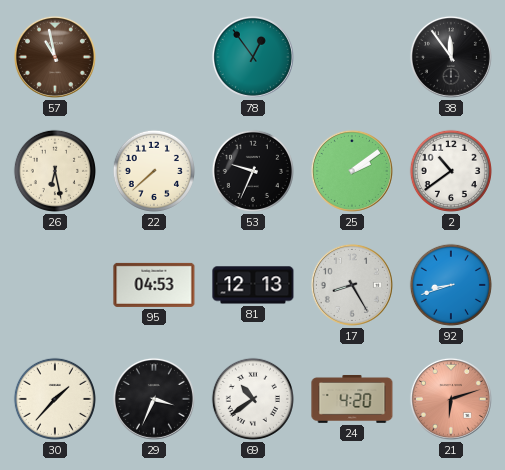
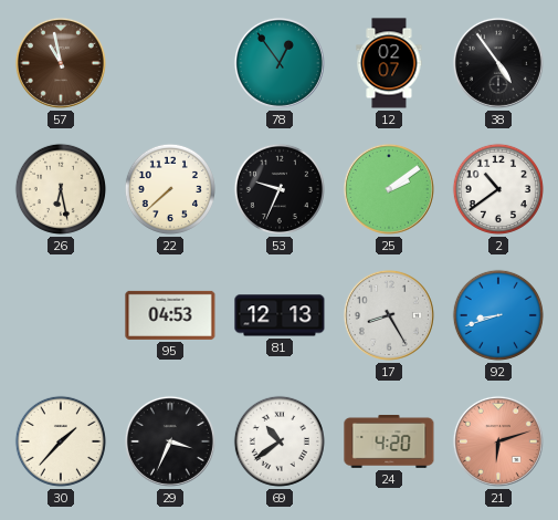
12: none -> 02:07 (389, 63)
38: 11:54 -> 4:54 (498, 63)
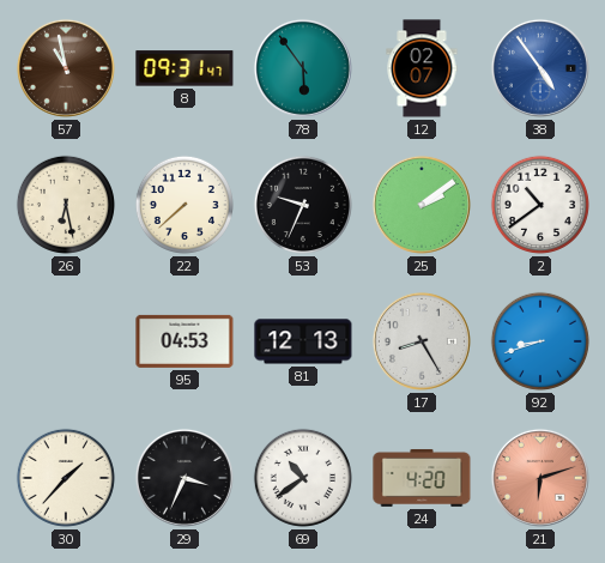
8: none -> 09:31 (184, 68)
78: 12:54 -> 5:54 (303, 68)
38 dial: black -> blue (540, 68)
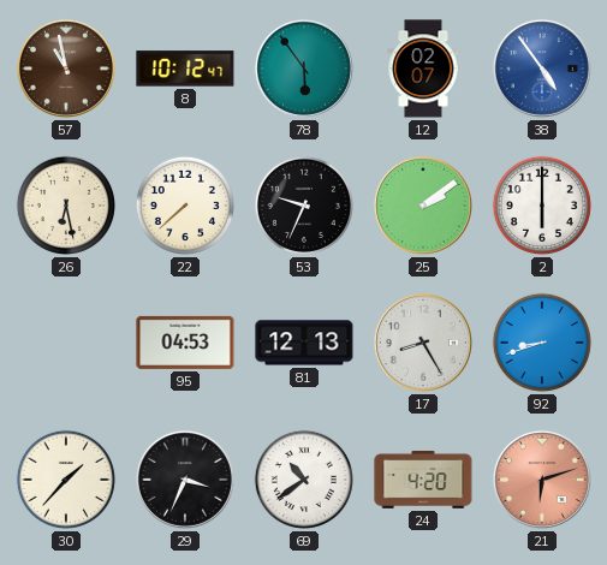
8: 09:31 -> 10:12 (185, 69)
2: 10:39 -> 6:00 (542, 206)
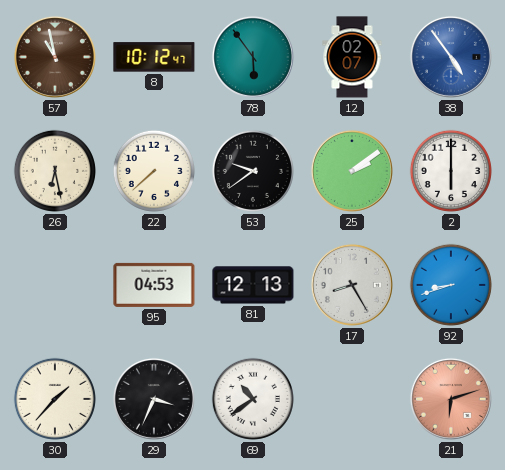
53: 9:34 -> 9:39 (253, 171)
24: 4:20 -> none (423, 480)
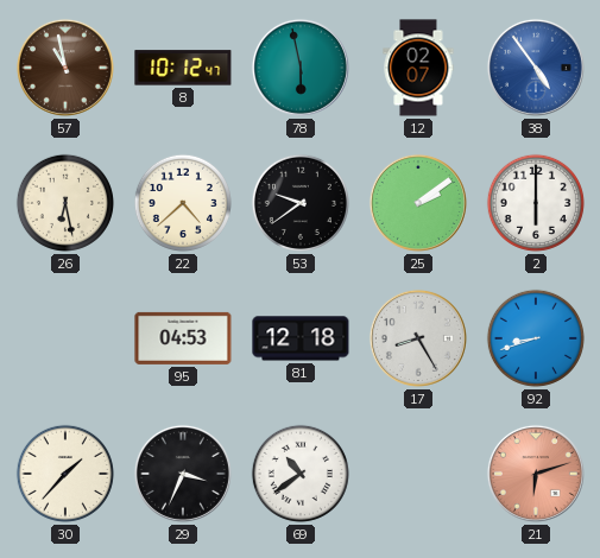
78: 5:54 -> 5:58 (301, 68)
22: 7:38 -> 4:38 (183, 203)
81: 12:13 -> 12:18 (301, 338)
